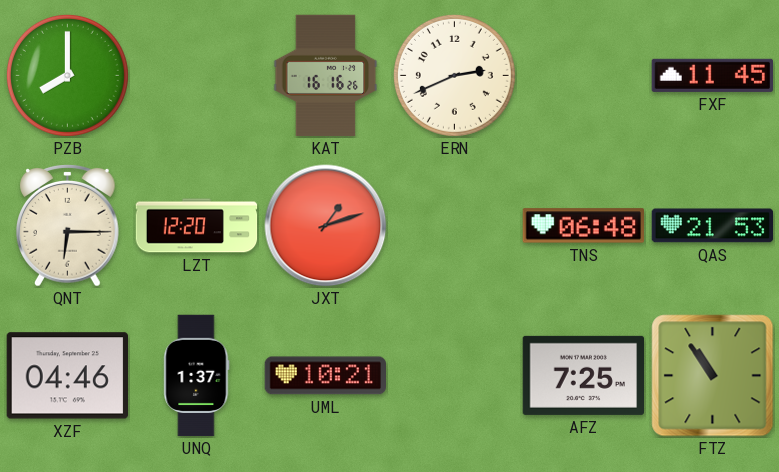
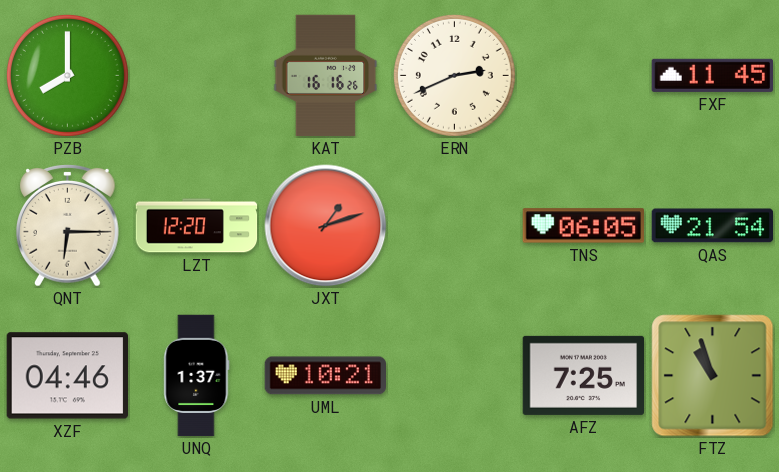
TNS: 06:48 -> 06:05 (584, 226)
QAS: 21:53 -> 21:54 (713, 226)
FTZ: 10:54 -> 10:57 (713, 376)
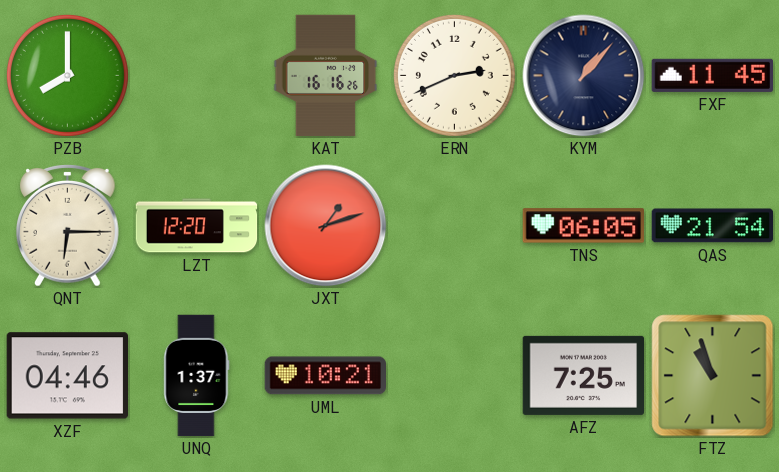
KYM: none -> 1:07 (584, 76)
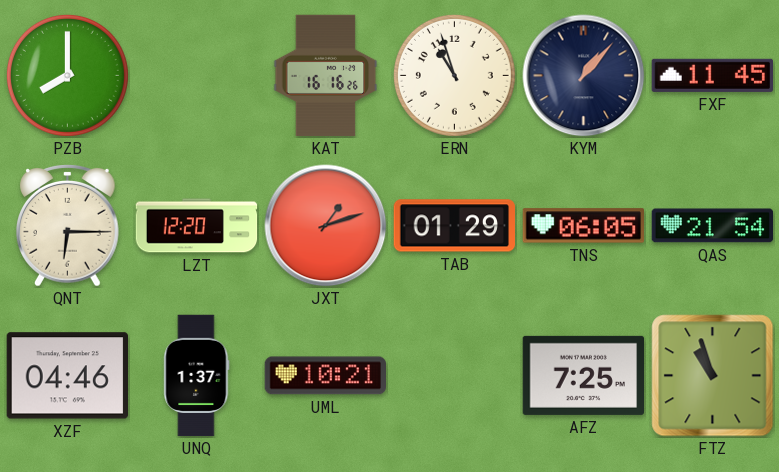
ERN: 2:41 -> 10:57 (454, 75)
TAB: none -> 01:29 (455, 226)
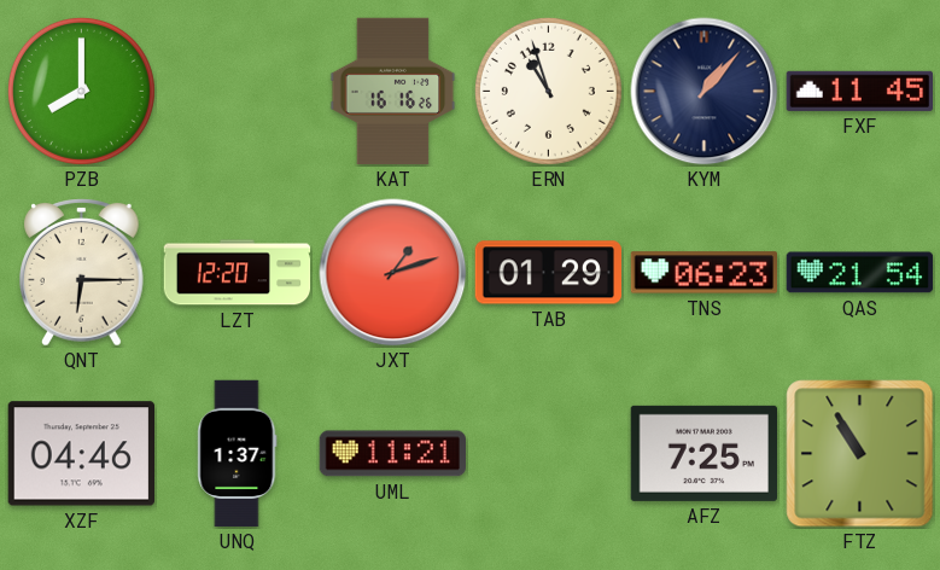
TNS: 06:05 -> 06:23 (705, 273)
UML: 10:21 -> 11:21 (392, 454)
FTZ: 10:57 -> 10:55 (860, 454)
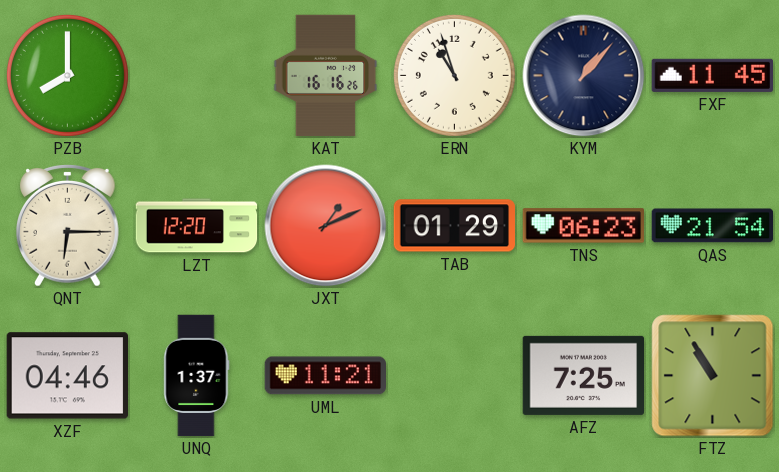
JXT: 1:12 -> 1:11 (326, 226)
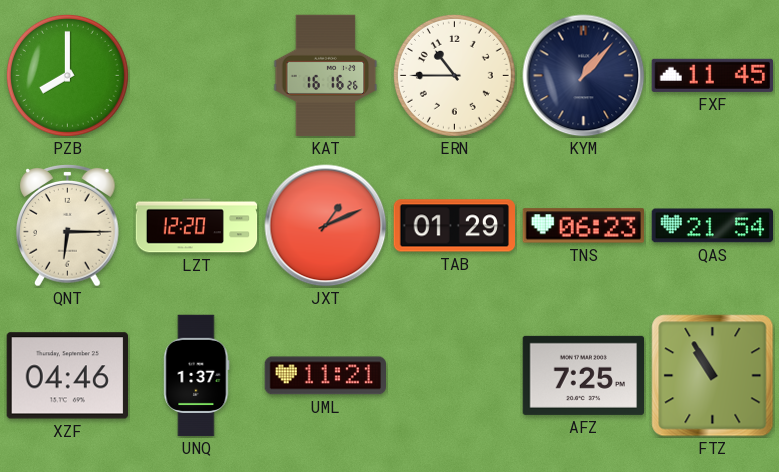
ERN: 10:57 -> 10:45 (454, 75)
